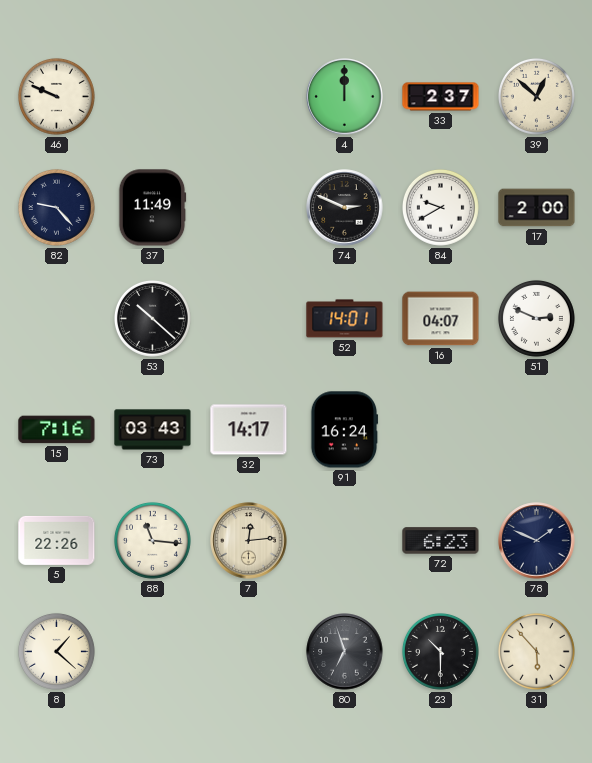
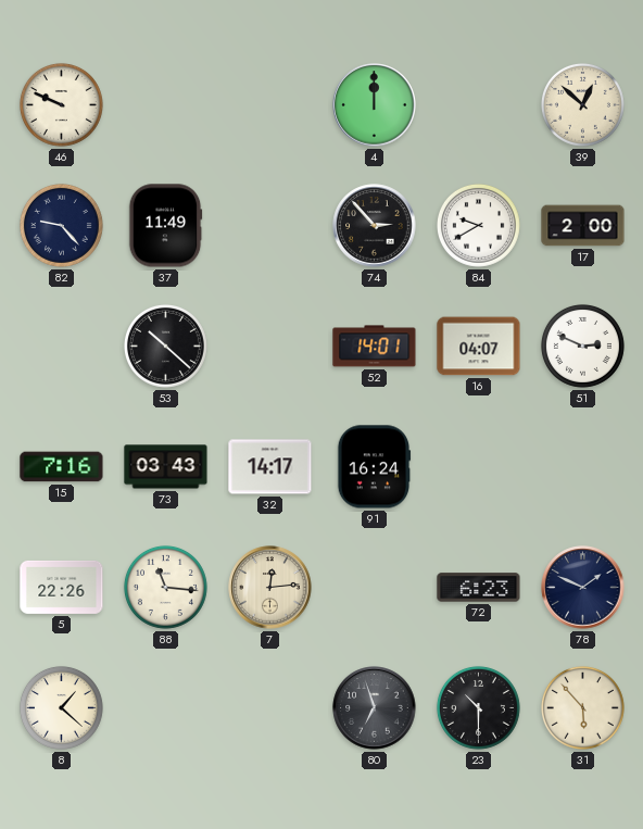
33: 2:37 -> none (441, 97)
74: 2:49 -> 2:53 (375, 226)
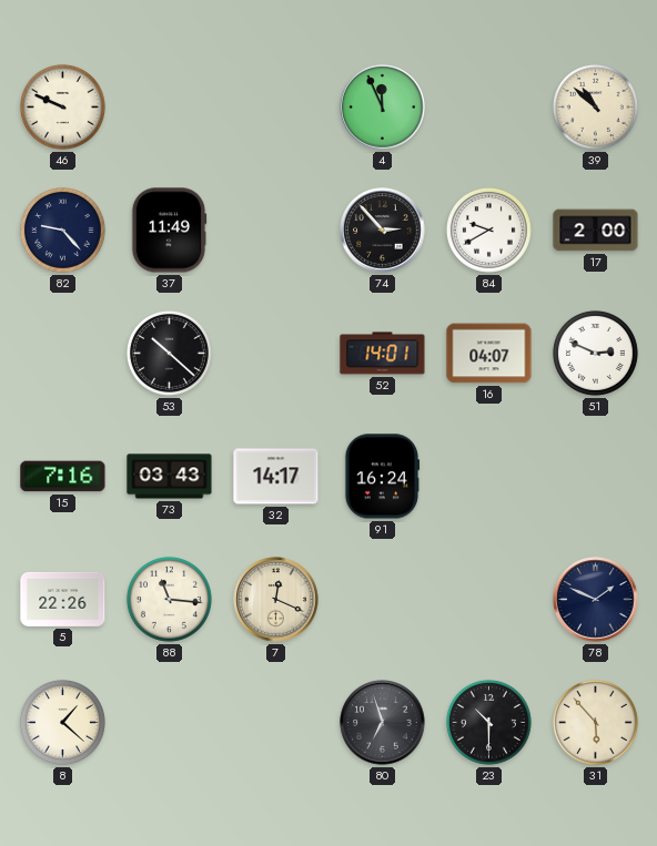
4: 12:00 -> 11:56 (383, 108)
39: 12:52 -> 10:52 (595, 106)
7: 12:14 -> 12:19 (276, 600)
72: 6:23 -> none (479, 588)
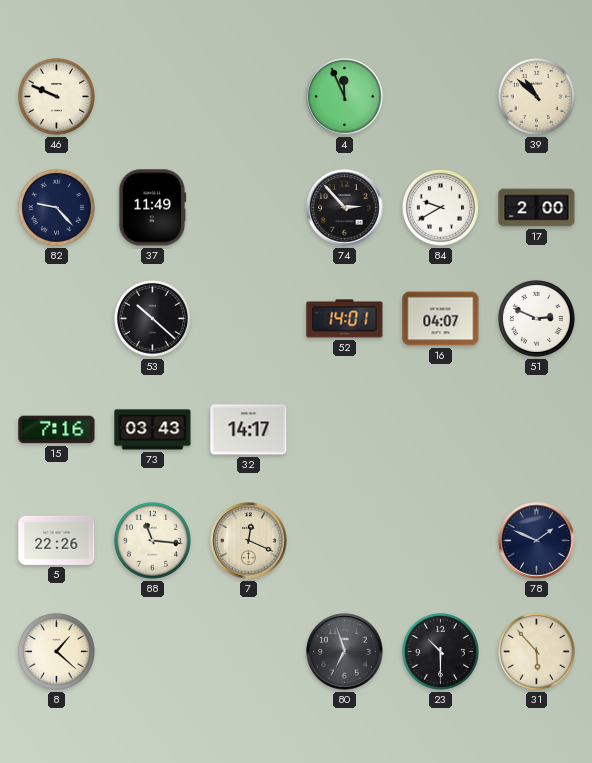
91: 16:24 -> none (382, 477)
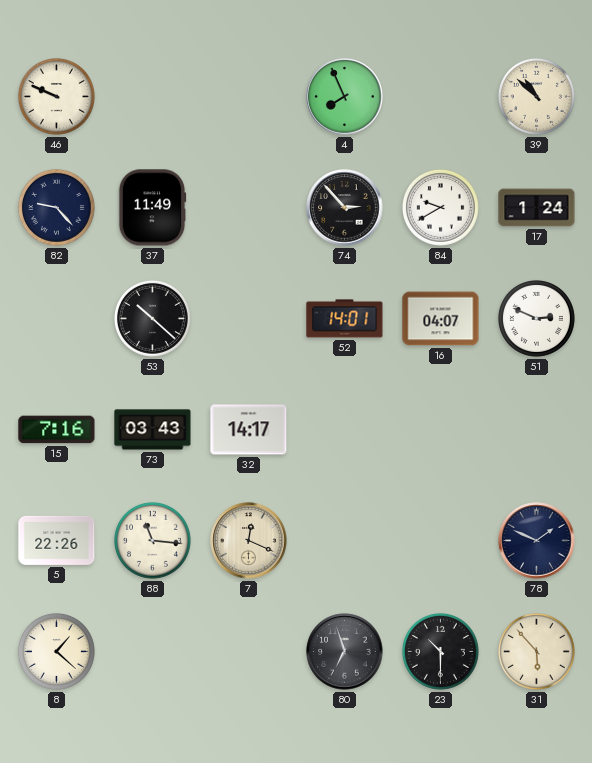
4: 11:56 -> 7:56 (345, 97)
17: 2:00 -> 1:24 (537, 208)
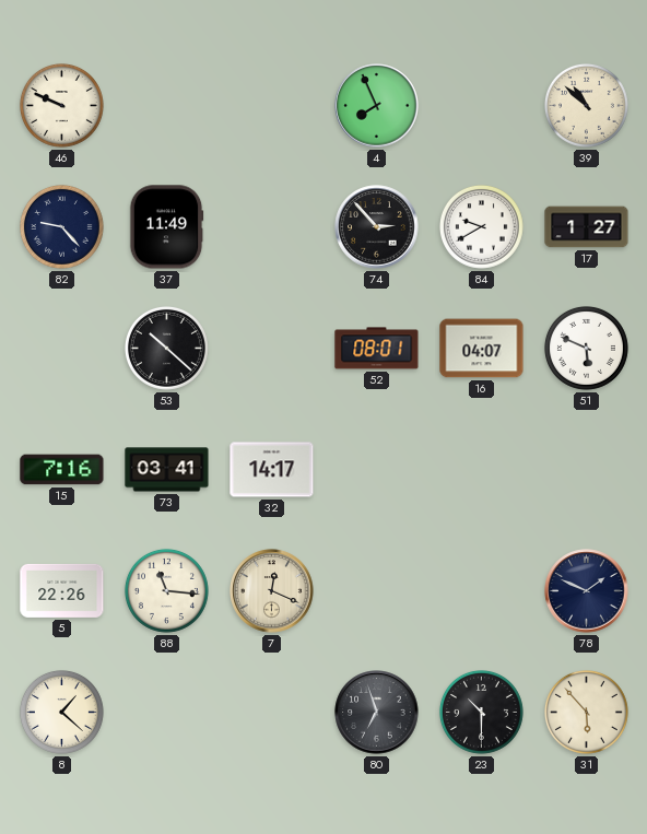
17: 1:24 -> 1:27 (587, 227)
52: 14:01 -> 08:01 (377, 349)
51: 2:49 -> 5:49 (586, 348)
73: 03:43 -> 03:41 (167, 470)
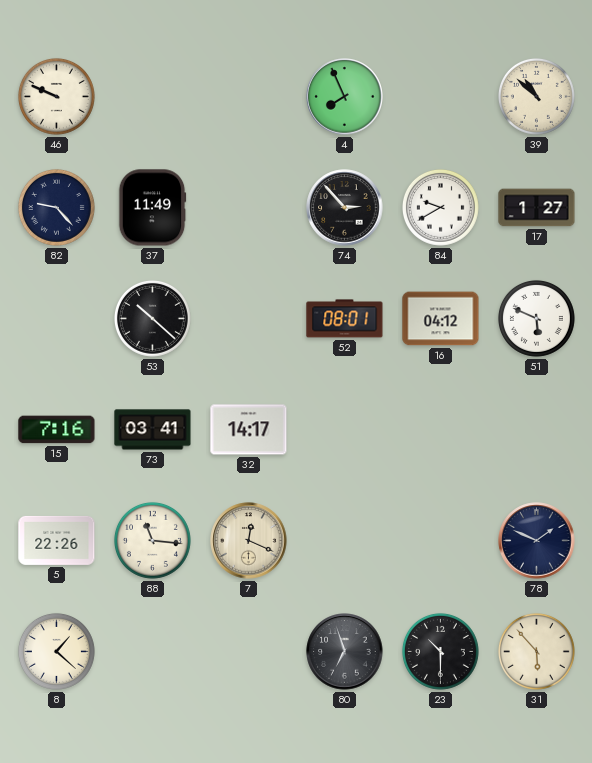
16: 04:07 -> 04:12 (441, 319)
